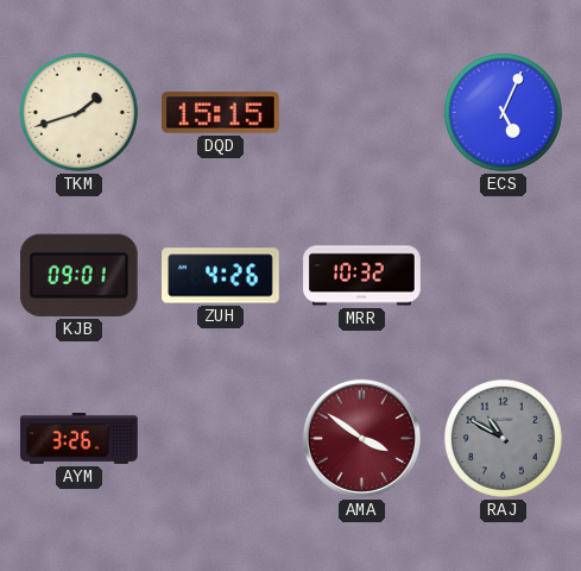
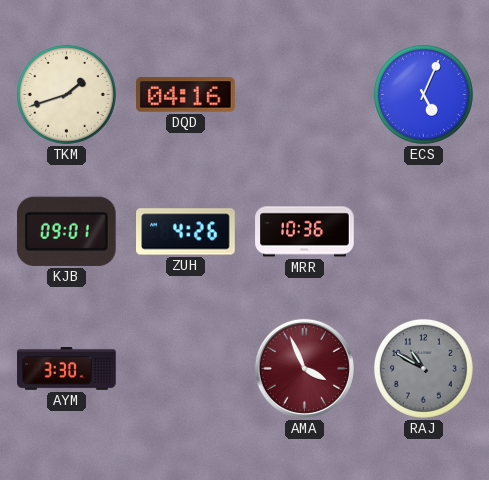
DQD: 15:15 -> 04:16 (186, 95)
MRR: 10:32 -> 10:36 (305, 232)
AYM: 3:26 -> 3:30 (67, 369)
AMA: 3:51 -> 3:56 (304, 368)
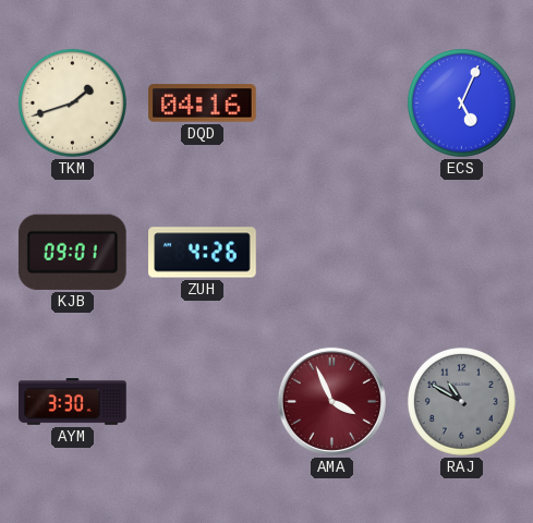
MRR: 10:36 -> none (305, 232)
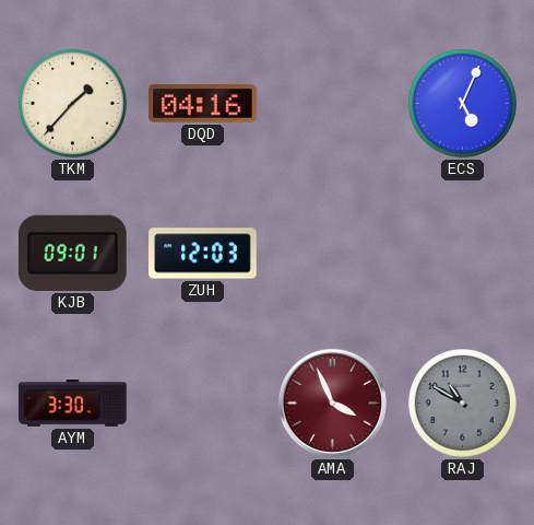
TKM: 1:42 -> 1:37 (72, 103)
ZUH: 4:26 -> 12:03 (203, 254)
